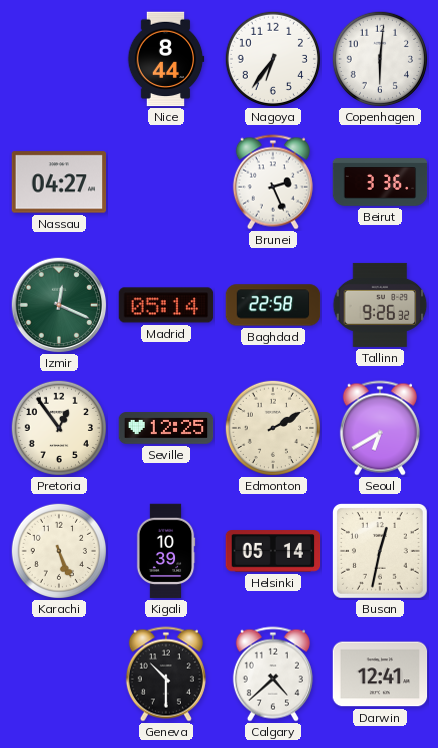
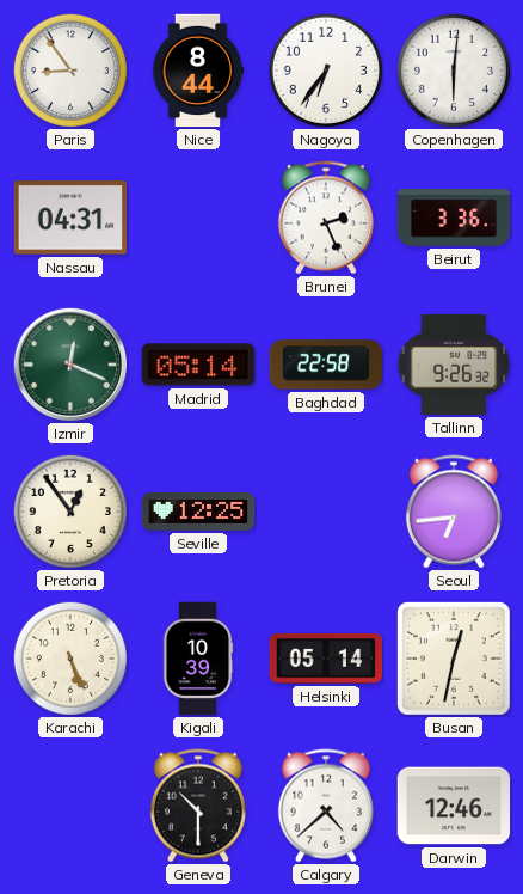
Paris: none -> 8:54 (70, 71)
Nassau: 04:27 -> 04:31 (70, 218)
Edmonton: 2:10 -> none (273, 428)
Seoul: 6:40 -> 6:44 (454, 512)
Darwin: 12:41 -> 12:46 (454, 806)
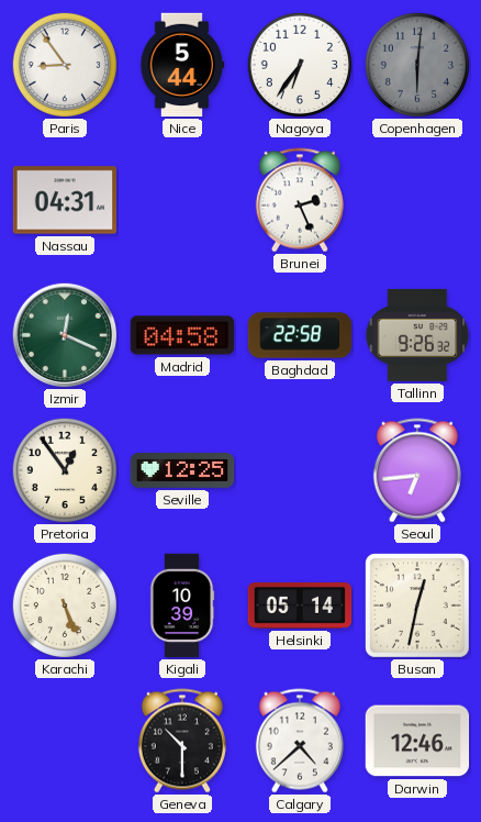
Nice: 8:44 -> 5:44 (182, 65)
Copenhagen dial: white -> grey (417, 65)
Beirut: 3:36 -> none (454, 218)
Madrid: 05:14 -> 04:58 (182, 335)
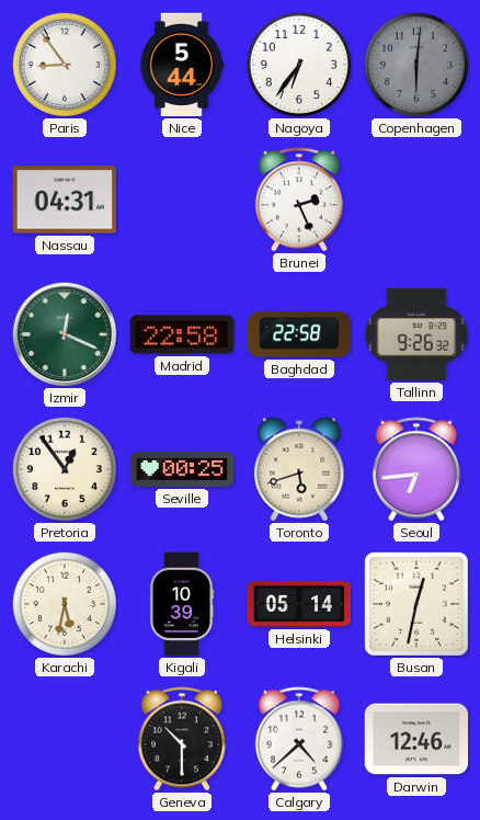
Madrid: 04:58 -> 22:58 (182, 334)
Seville: 12:25 -> 00:25 (182, 469)
Toronto: none -> 5:42 (299, 469)
Karachi: 5:26 -> 5:32 (65, 604)
